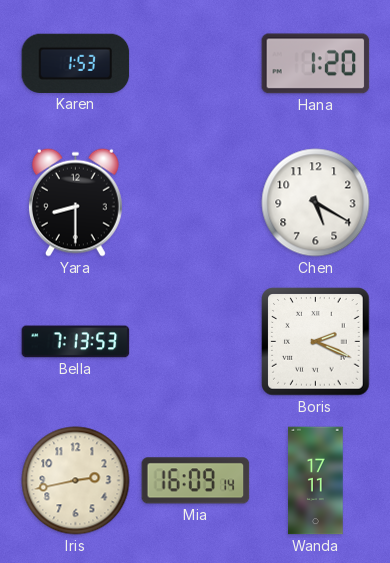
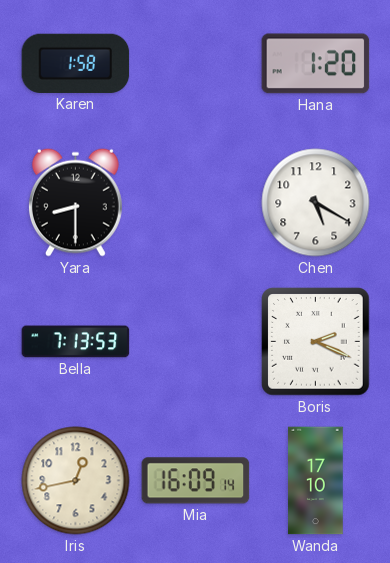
Karen: 1:53 -> 1:58 (76, 63)
Iris: 2:43 -> 12:43 (76, 481)
Wanda: 17:11 -> 17:10 (316, 481)
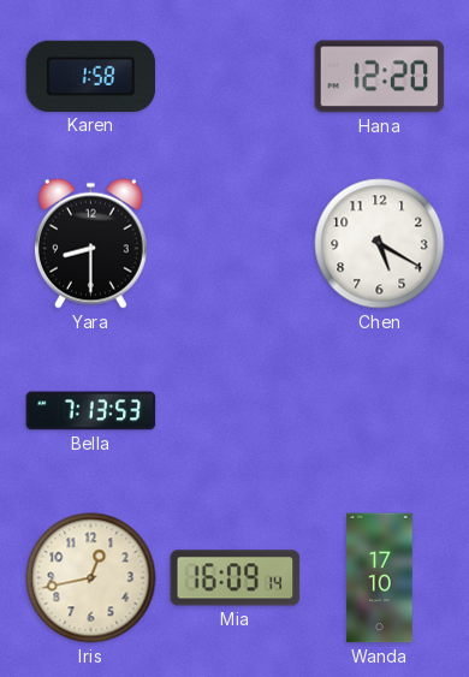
Hana: 1:20 -> 12:20 (380, 77)
Boris: 2:19 -> none (316, 342)
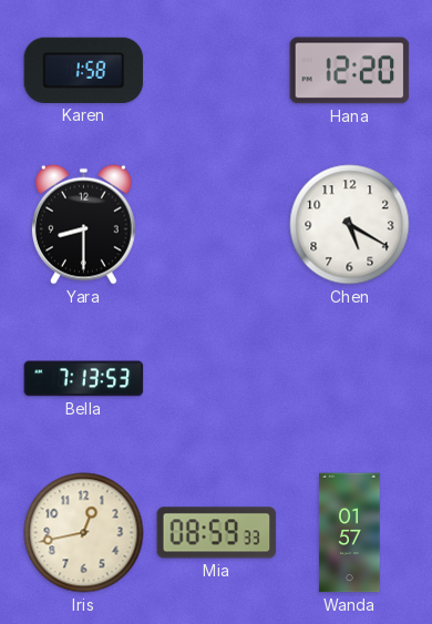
Mia: 16:09 -> 08:59 (217, 533)
Wanda: 17:10 -> 01:57 (350, 533)
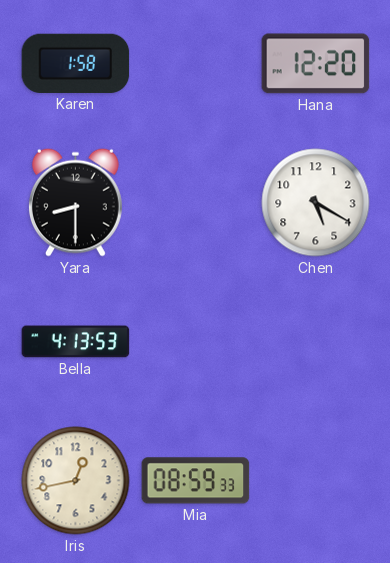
Bella: 7:13 -> 4:13 (76, 342)
Wanda: 01:57 -> none (350, 533)
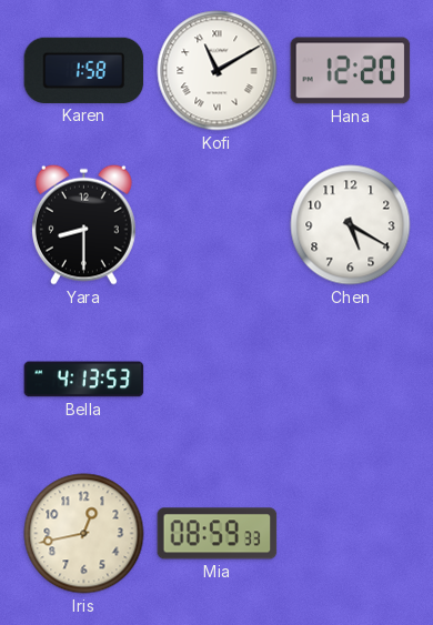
Kofi: none -> 11:10 (218, 71)
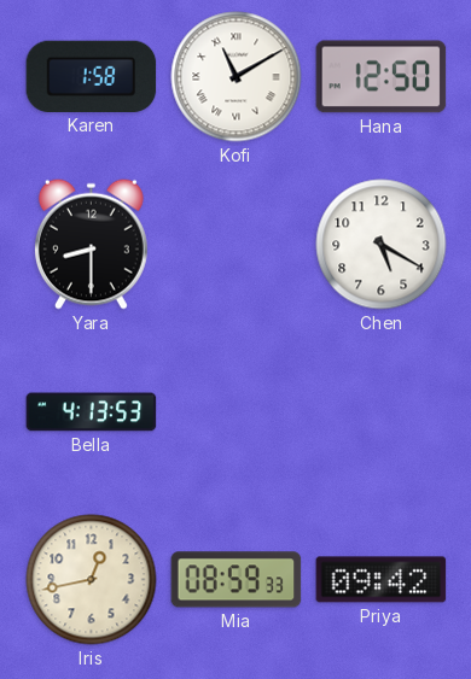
Hana: 12:20 -> 12:50 (382, 77)
Priya: none -> 09:42 (382, 580)
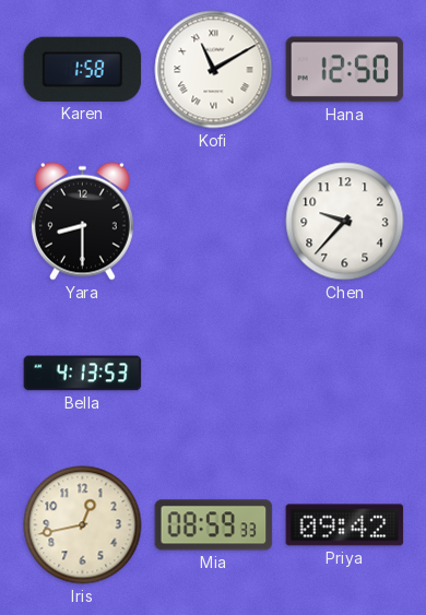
Chen: 5:20 -> 9:37 (345, 222)
